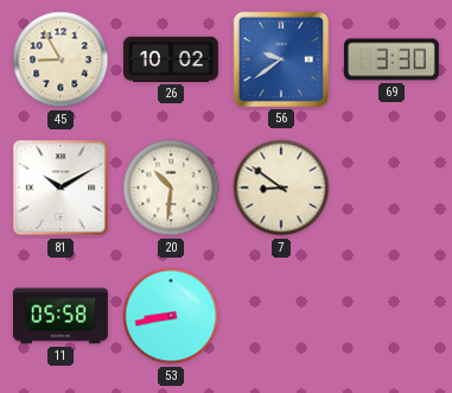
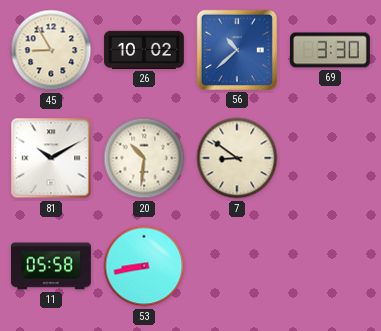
56: 9:39 -> 10:38 (237, 50)
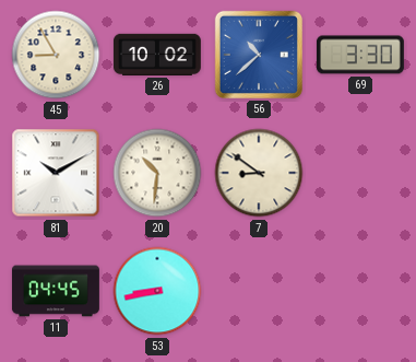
11: 05:58 -> 04:45 (56, 291)
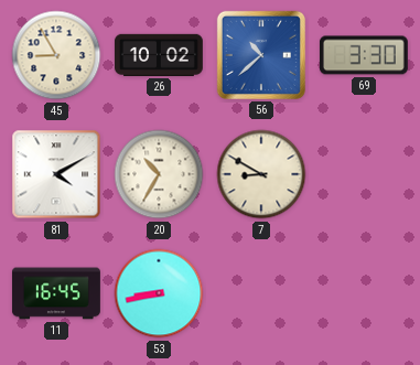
81: 10:10 -> 4:10 (56, 174)
20: 10:31 -> 10:35 (159, 174)
7: 8:51 -> 8:50 (261, 174)
11: 04:45 -> 16:45 (56, 293)
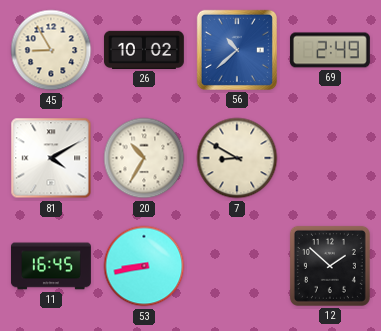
69: 3:30 -> 2:49 (330, 50)
12: none -> 1:52 (330, 266)
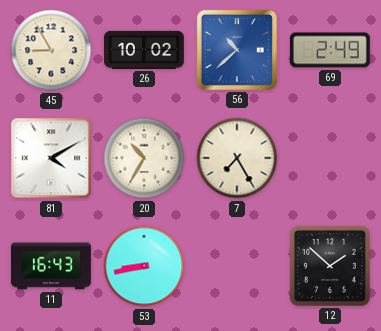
7: 8:50 -> 7:25 (237, 158)
11: 16:45 -> 16:43 (51, 266)
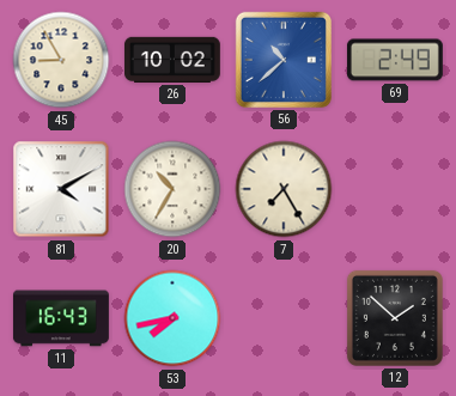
53: 8:43 -> 7:43 (172, 318)
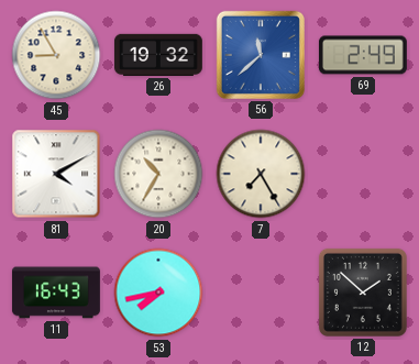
26: 10:02 -> 19:32 (158, 55)
56: 10:38 -> 11:38 (261, 55)
